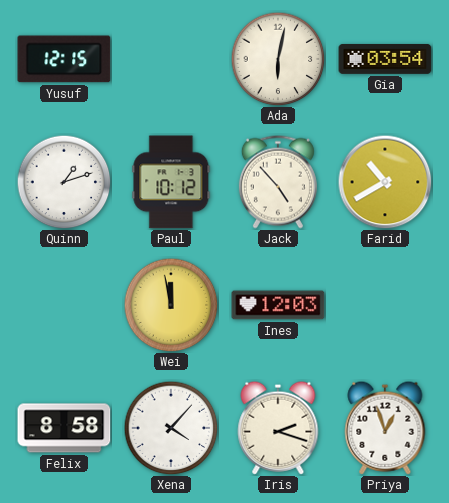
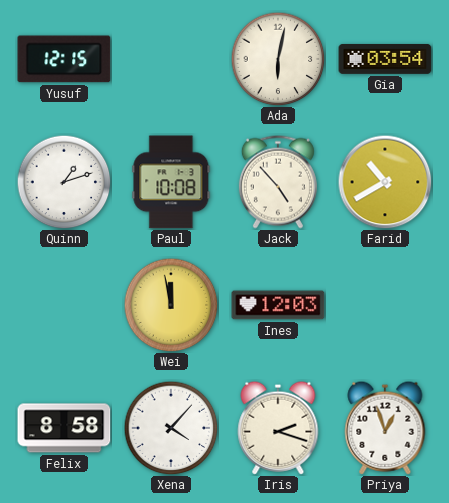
Paul: 10:12 -> 10:08 (171, 182)
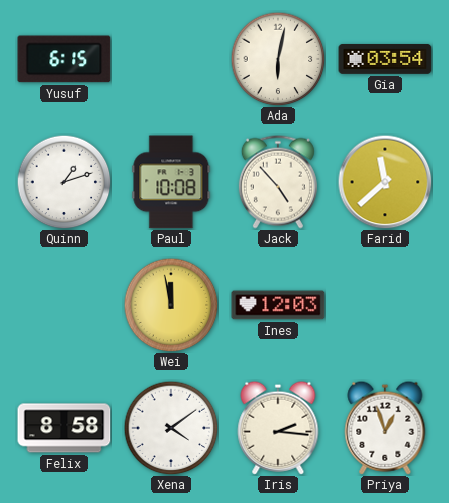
Yusuf: 12:15 -> 6:15 (64, 59)
Farid: 10:40 -> 11:38 (385, 182)
Xena: 4:07 -> 4:09 (171, 428)
Iris: 2:18 -> 2:16 (278, 428)
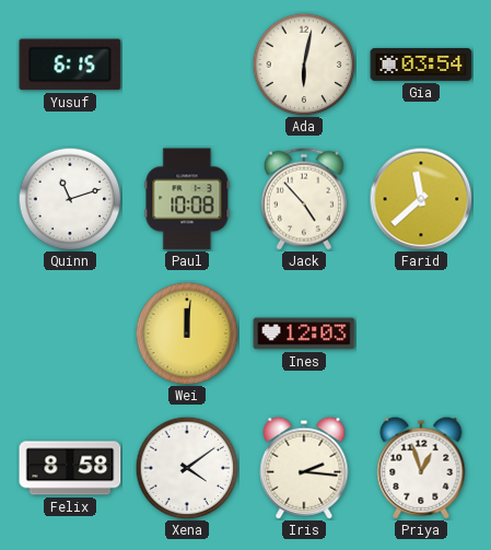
Quinn: 1:12 -> 11:12 (70, 199)
Wei: 11:58 -> 12:01 (187, 333)
